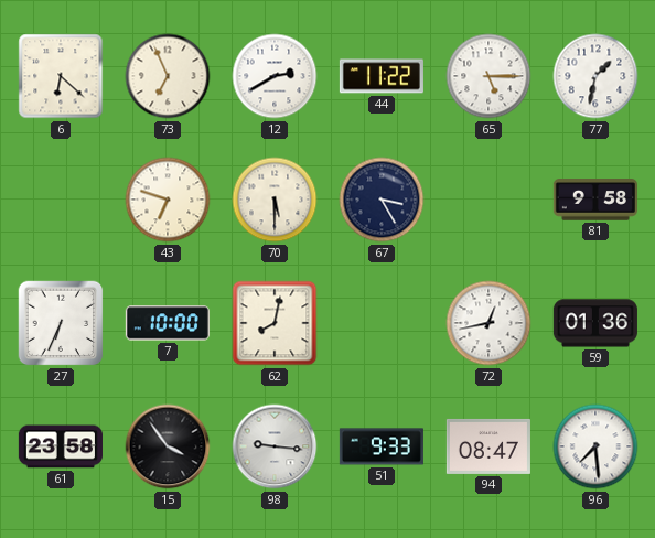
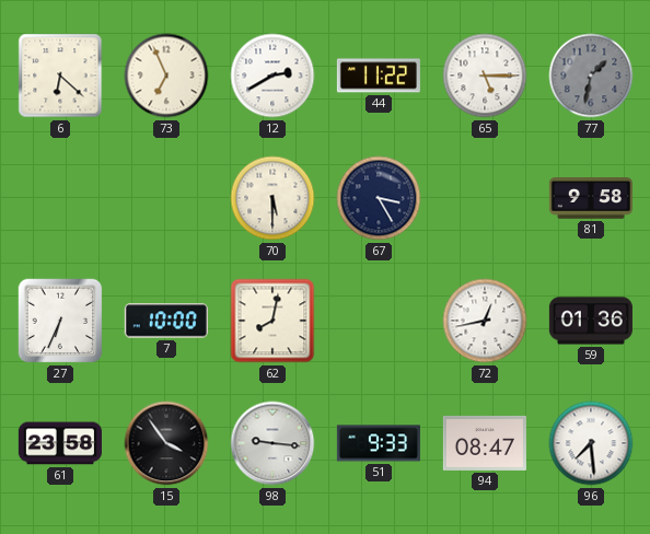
77 dial: white -> grey (591, 76)
43: 6:48 -> none (168, 200)
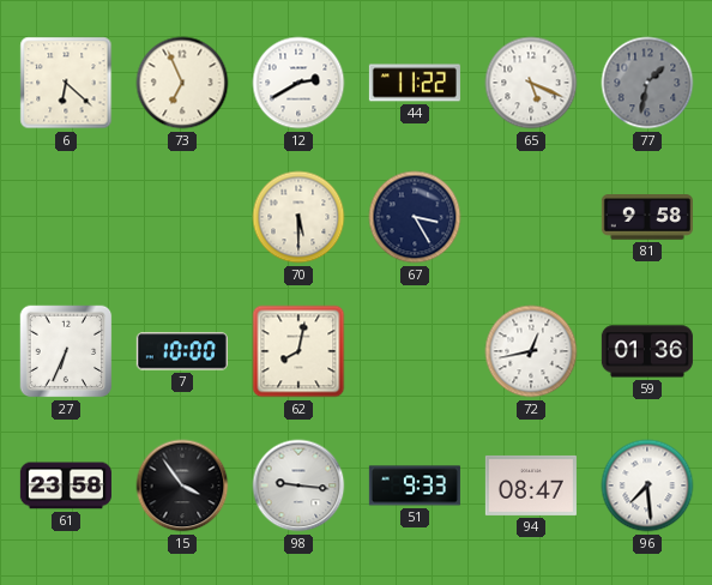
65: 5:15 -> 5:19 (531, 83)
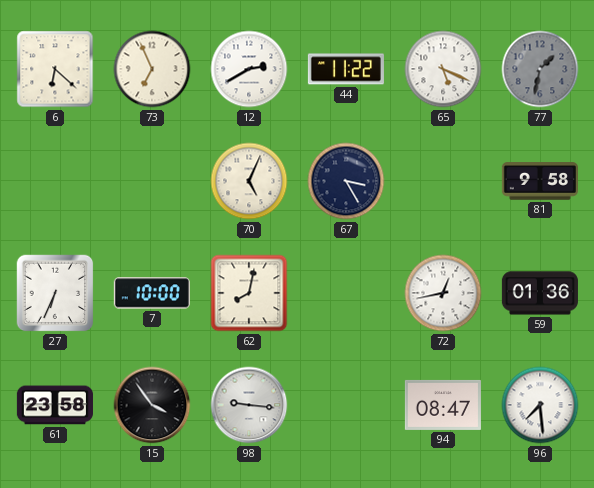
70: 5:30 -> 5:04 (249, 181)
51: 9:33 -> none (415, 486)
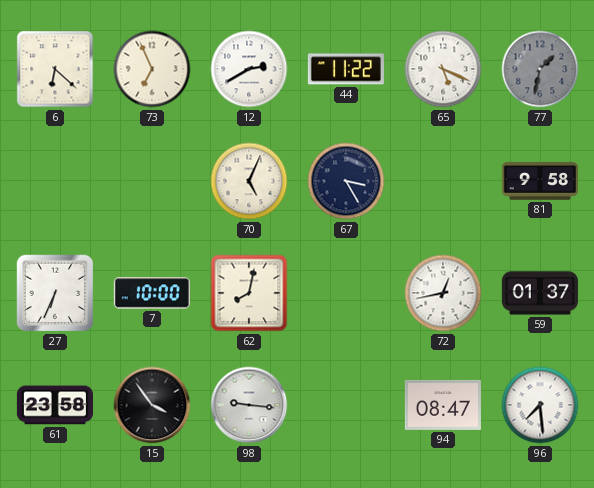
59: 01:36 -> 01:37 (540, 293)
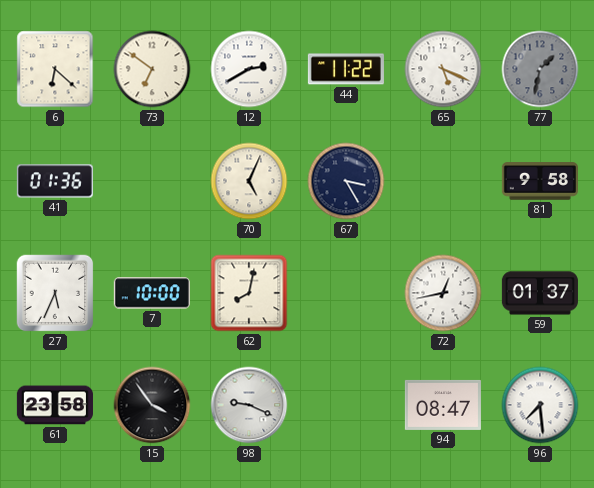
73: 6:56 -> 6:51 (152, 69)
41: none -> 01:36 (55, 181)
27: 6:34 -> 5:34 (55, 293)
98: 9:16 -> 9:19 (249, 405)
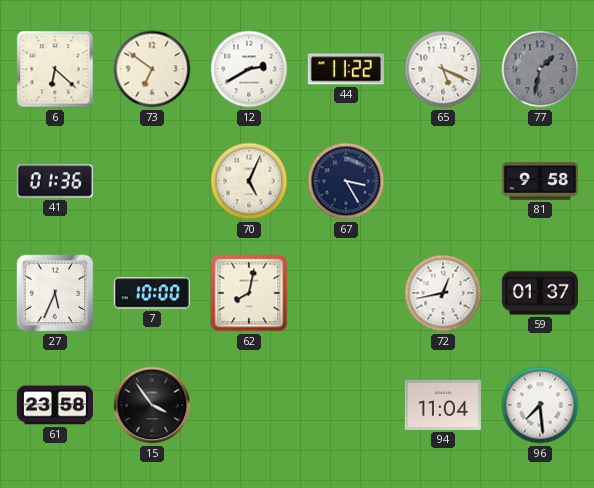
98: 9:19 -> none (249, 405)
94: 08:47 -> 11:04 (443, 405)
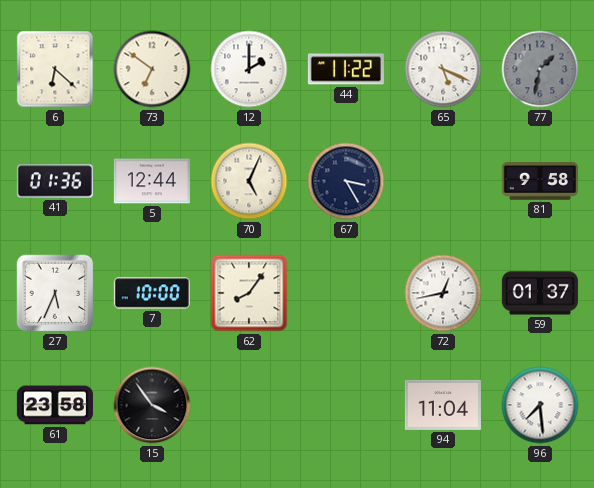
12: 2:40 -> 2:00 (249, 69)
5: none -> 12:44 (152, 181)
62: 8:02 -> 8:06 (249, 293)
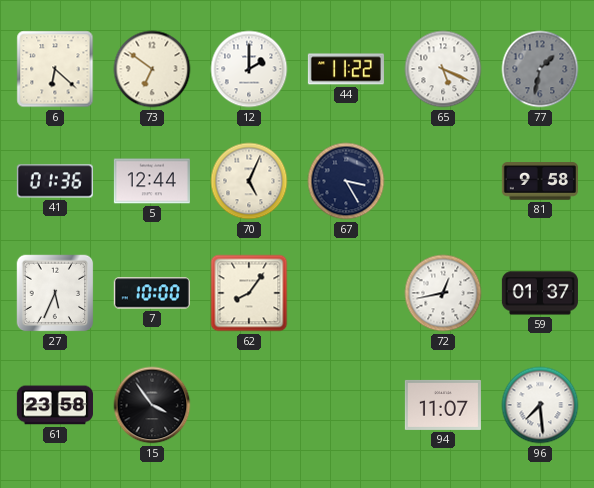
94: 11:04 -> 11:07 (443, 405)
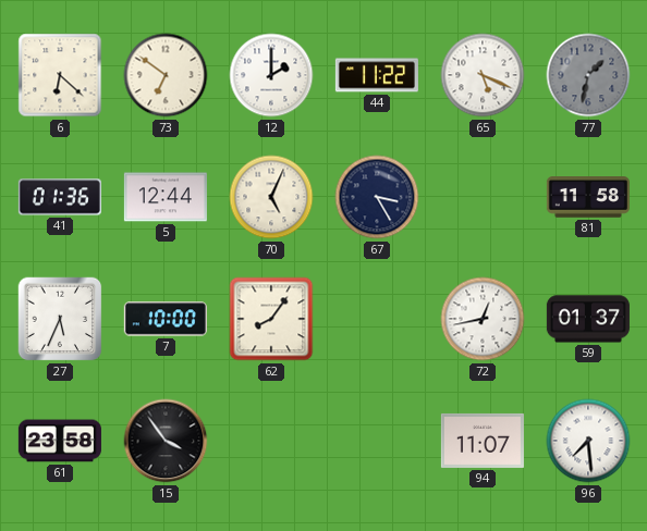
81: 9:58 -> 11:58 (588, 197)
